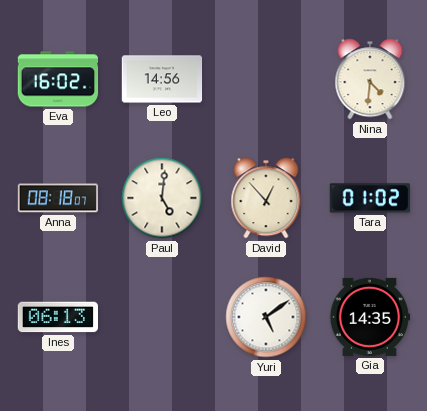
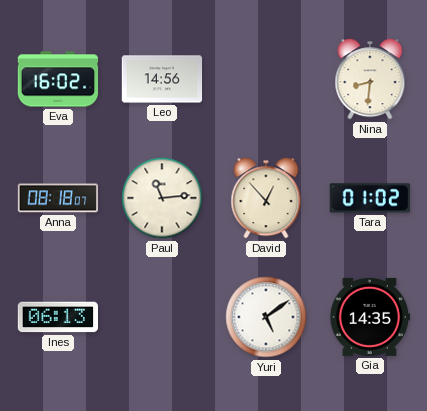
Nina: 4:31 -> 8:31 (370, 79)
Paul: 5:01 -> 11:14 (162, 198)
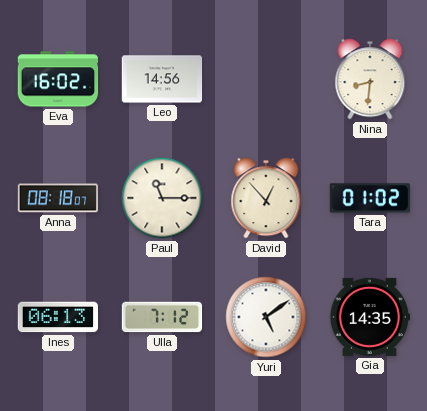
Paul: 11:14 -> 11:15 (162, 198)
Ulla: none -> 7:12 (162, 317)
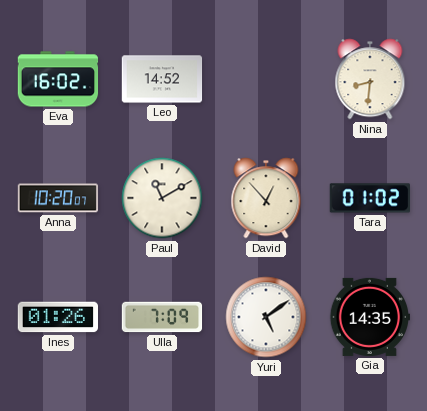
Leo: 14:56 -> 14:52 (162, 79)
Anna: 08:18 -> 10:20 (58, 198)
Paul: 11:15 -> 11:10 (162, 198)
Ines: 06:13 -> 01:26 (57, 317)
Ulla: 7:12 -> 7:09 (162, 317)
